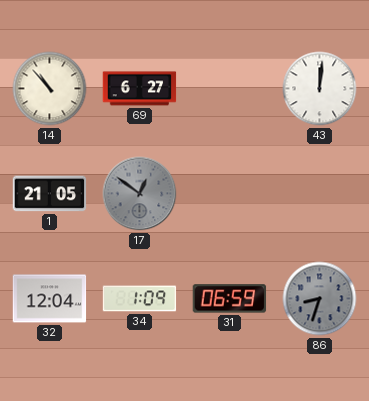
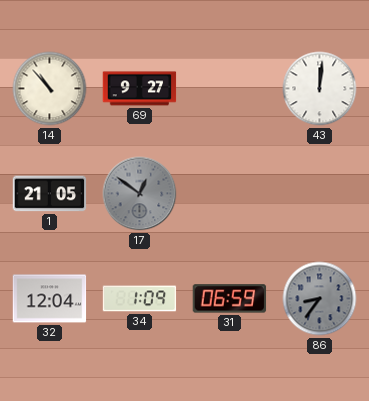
69: 6:27 -> 9:27 (140, 89)
86: 8:33 -> 8:36 (320, 299)
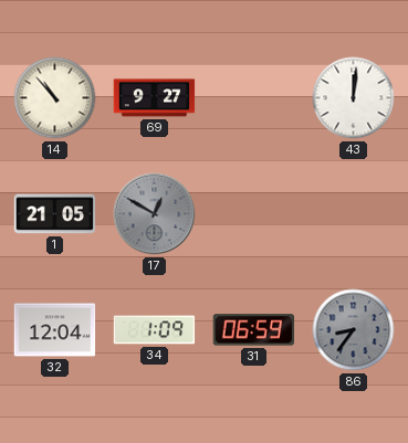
17: 12:51 -> 12:50 (155, 214)
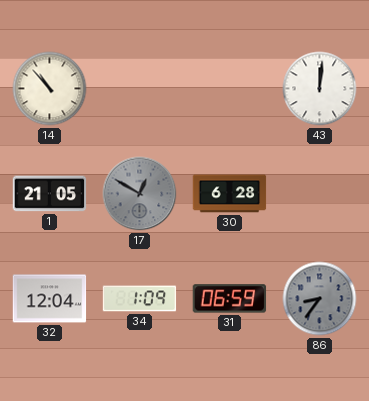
69: 9:27 -> none (155, 98)
30: none -> 6:28 (230, 194)
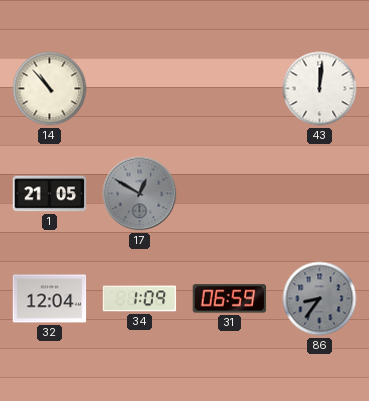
30: 6:28 -> none (230, 194)
